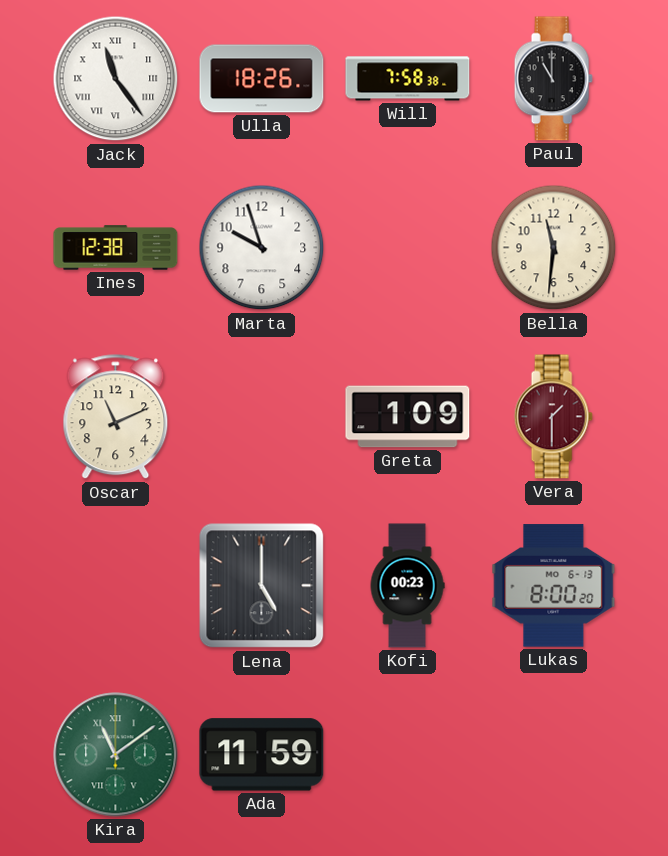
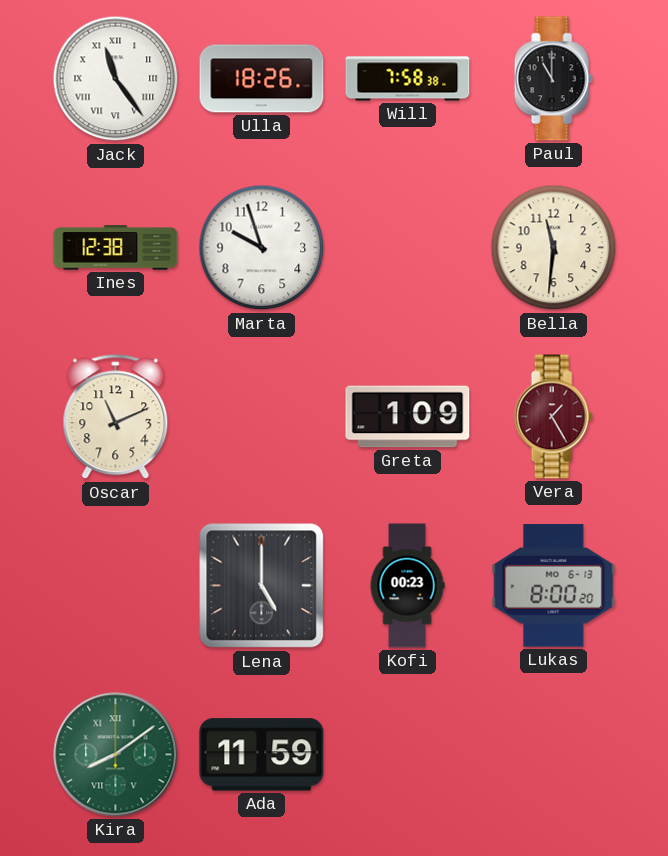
Vera: 1:30 -> 1:25 (553, 417)
Kira: 11:09 -> 8:09 (116, 755)
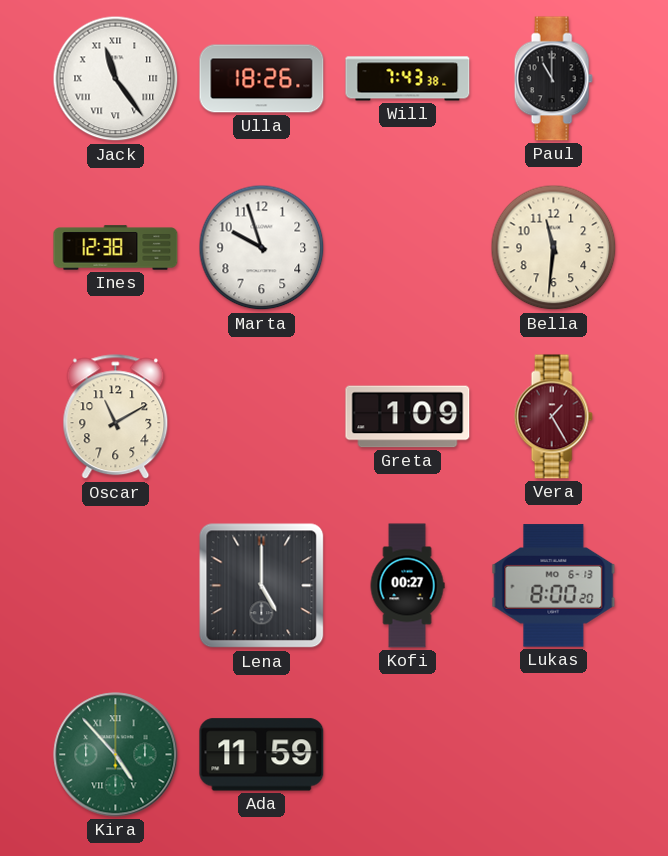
Will: 7:58 -> 7:43 (408, 79)
Oscar: 11:11 -> 11:10 (116, 417)
Kofi: 00:23 -> 00:27 (407, 586)
Kira: 8:09 -> 4:53 (116, 755)
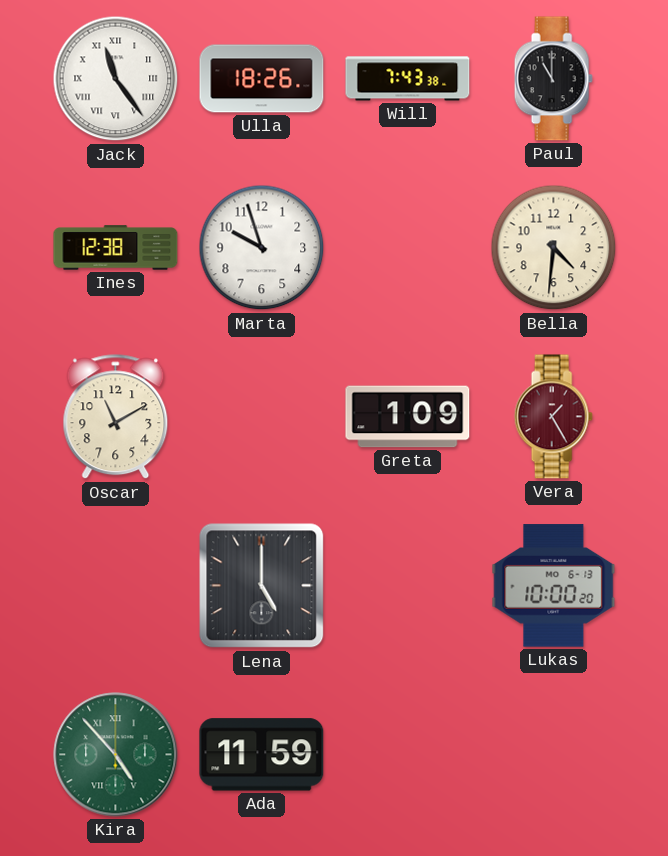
Bella: 11:31 -> 4:31 (554, 248)
Kofi: 00:27 -> none (407, 586)
Lukas: 8:00 -> 10:00 (554, 586)
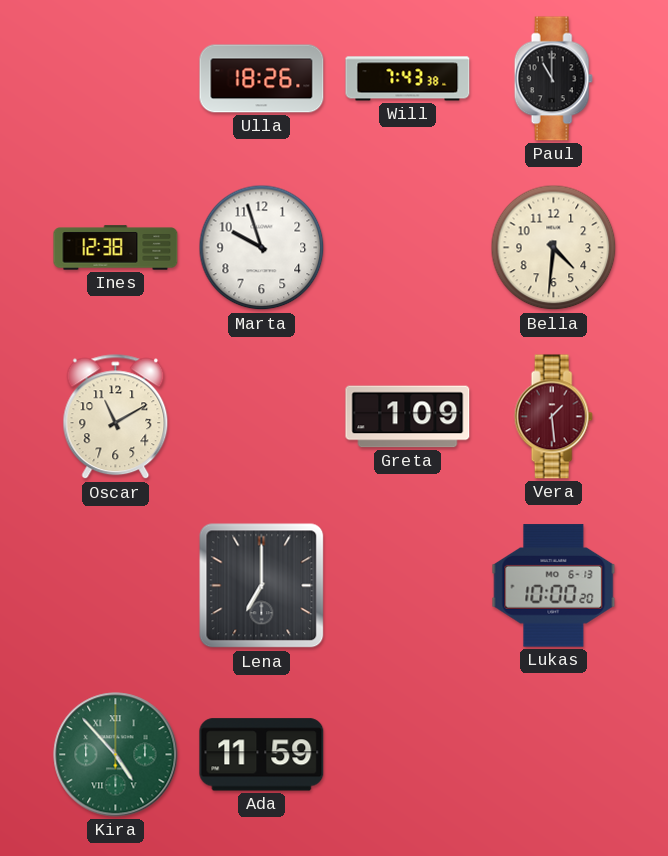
Jack: 11:24 -> none (116, 79)
Vera: 1:25 -> 1:29 (553, 417)
Lena: 5:00 -> 7:00 (262, 586)
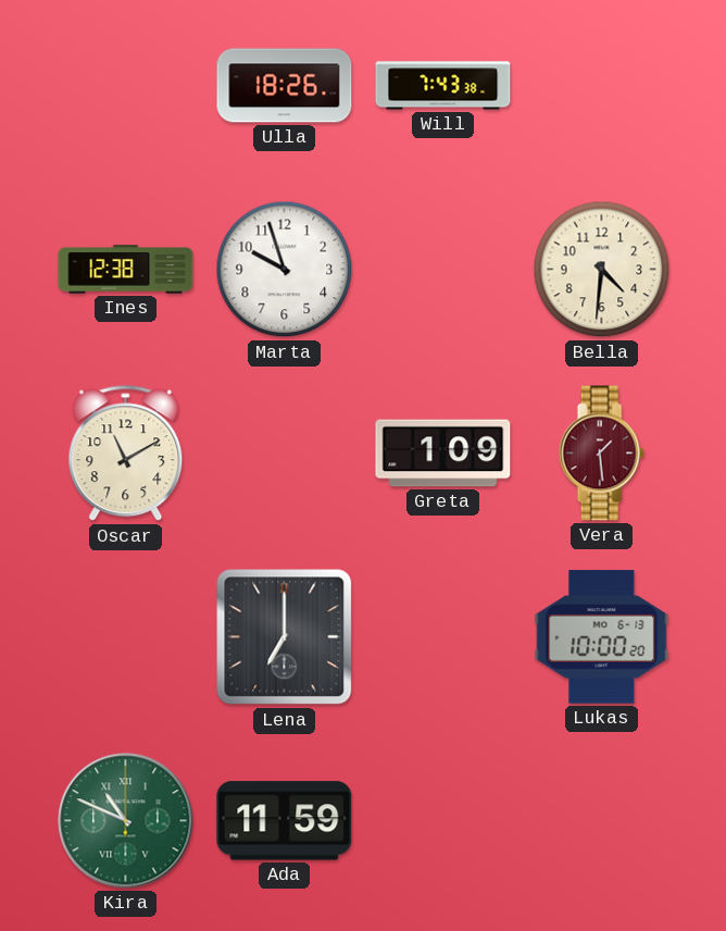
Paul: 11:00 -> none (553, 79)
Kira: 4:53 -> 10:49 (126, 821)
